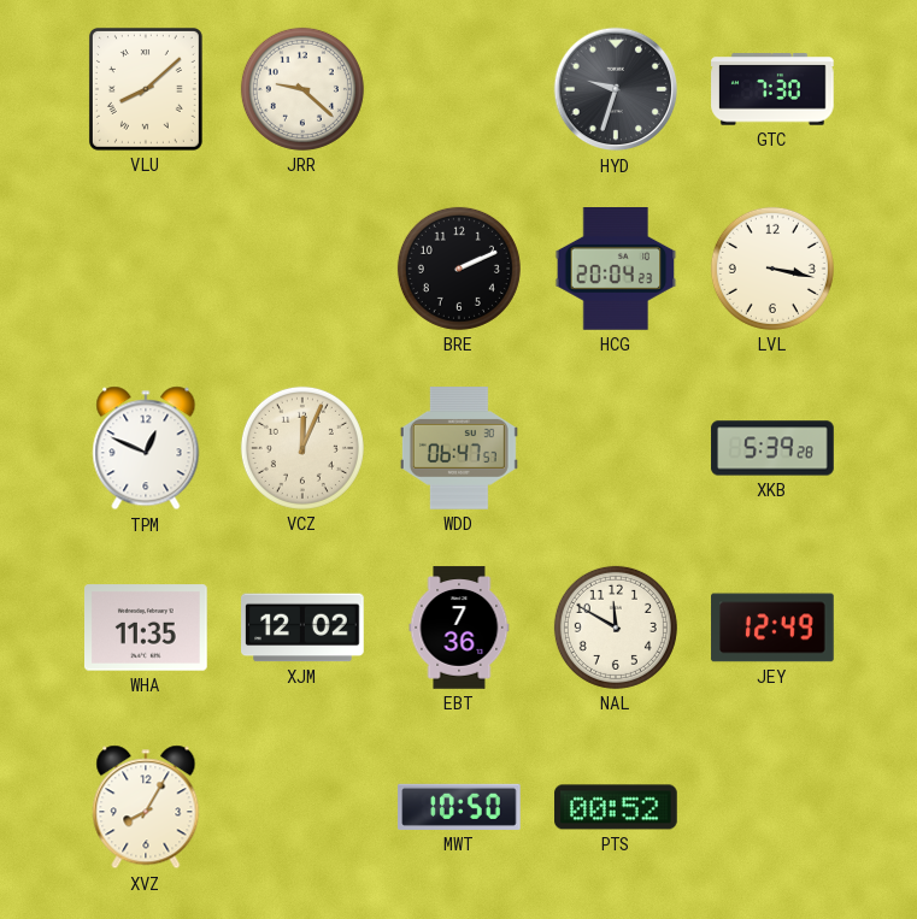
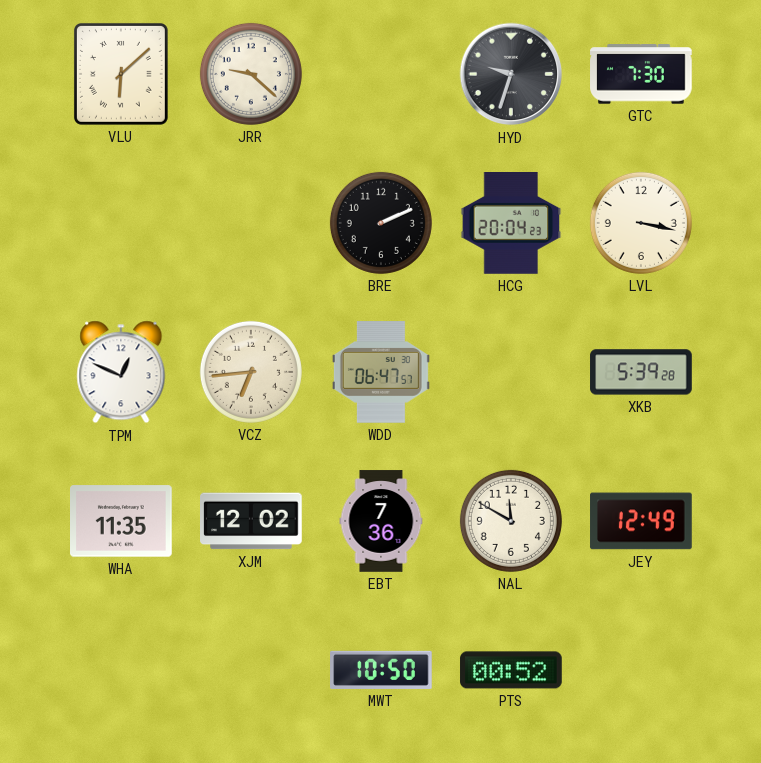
VLU: 8:08 -> 6:08 (121, 74)
VCZ: 12:04 -> 6:44 (251, 372)
XVZ: 8:05 -> none (146, 807)
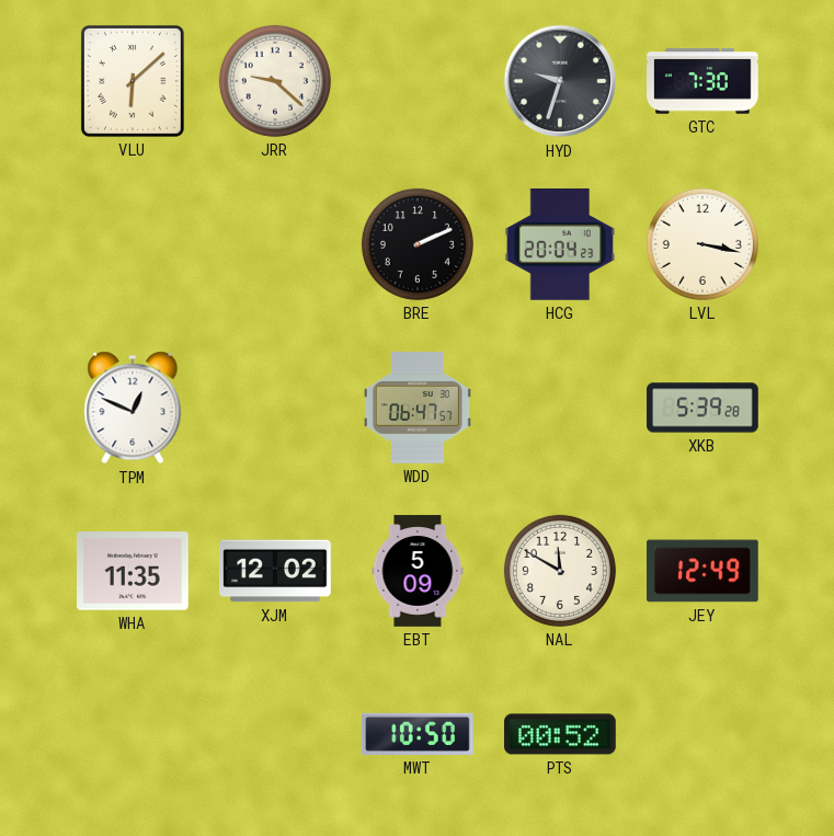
VCZ: 6:44 -> none (251, 372)
EBT: 7:36 -> 5:09 (418, 571)
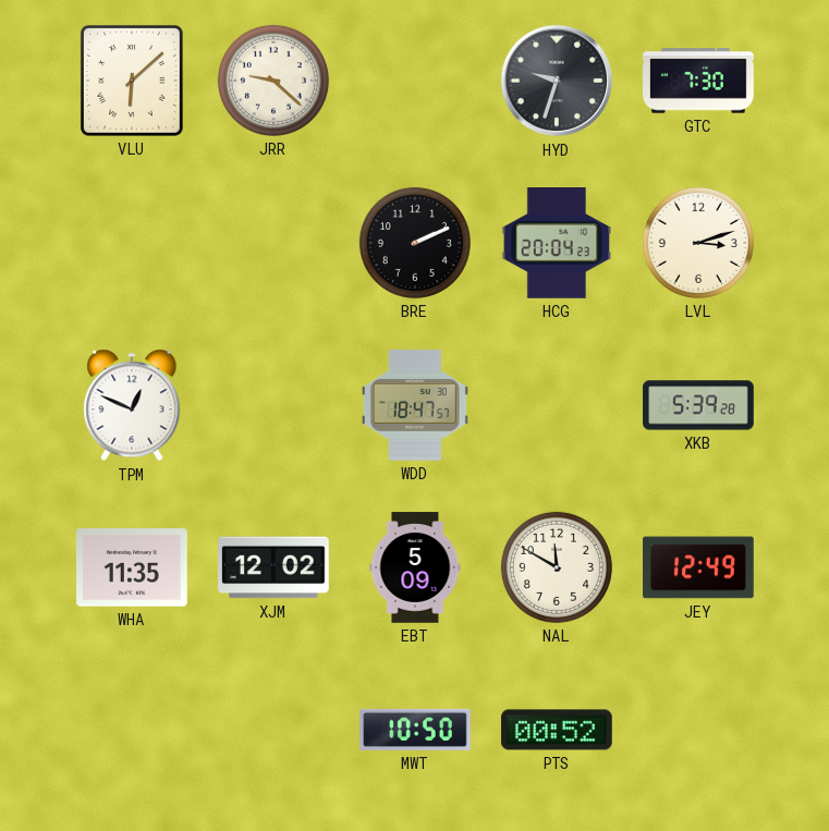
LVL: 3:17 -> 3:12 (698, 243)
WDD: 06:47 -> 18:47 (415, 405)
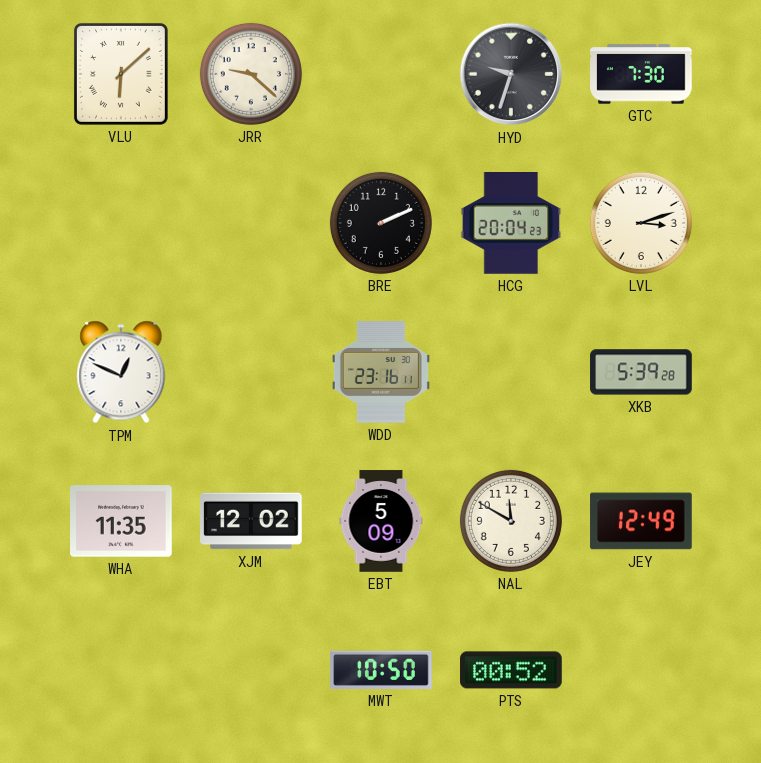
WDD: 18:47 -> 23:16 (381, 372)
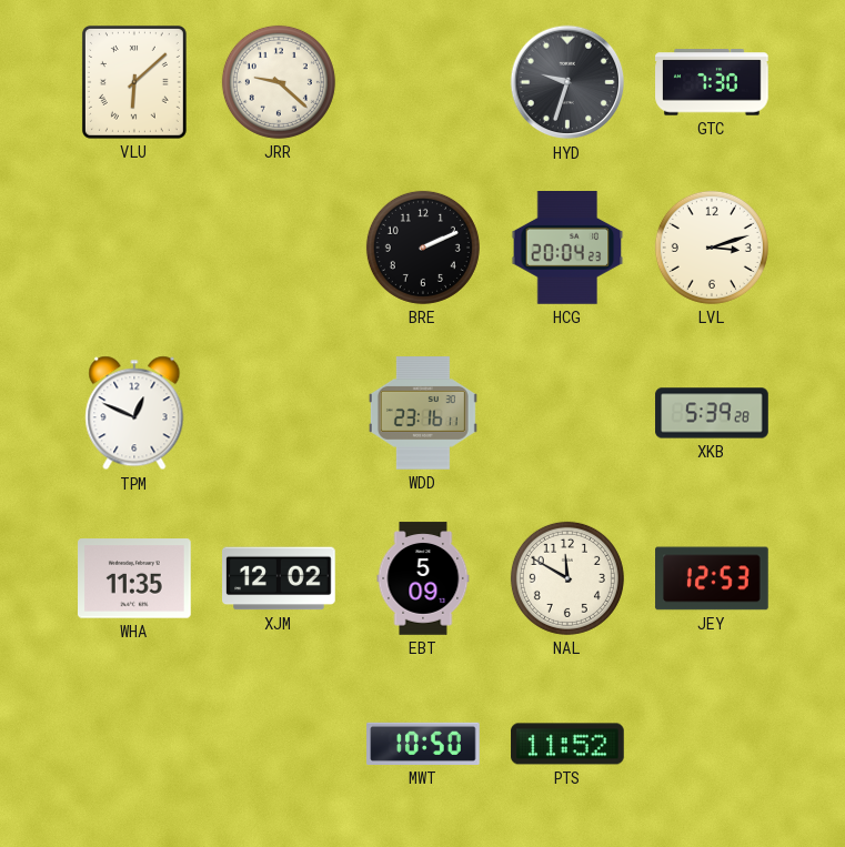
JEY: 12:49 -> 12:53 (712, 578)
PTS: 00:52 -> 11:52 (567, 744)
